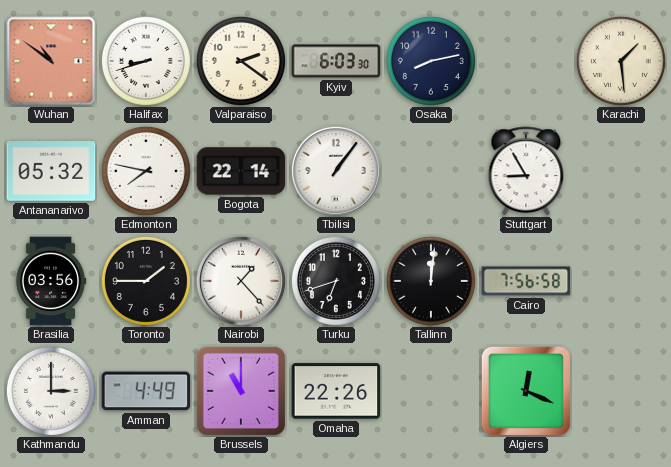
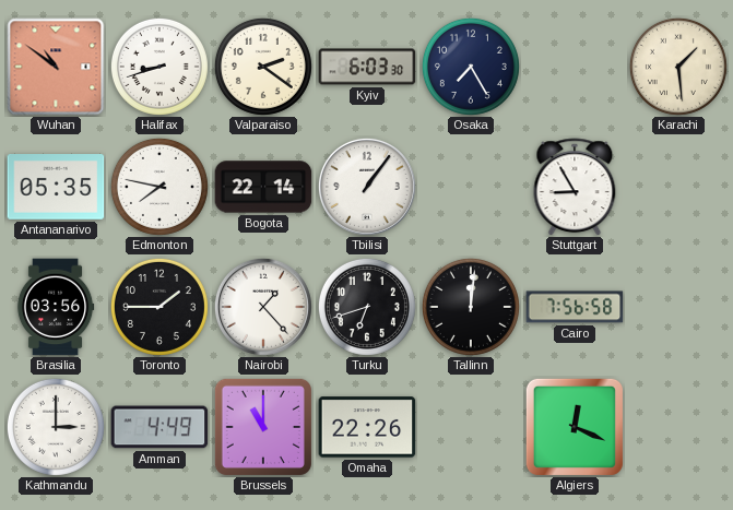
Osaka: 8:13 -> 7:25 (471, 67)
Antananarivo: 05:32 -> 05:35 (56, 188)
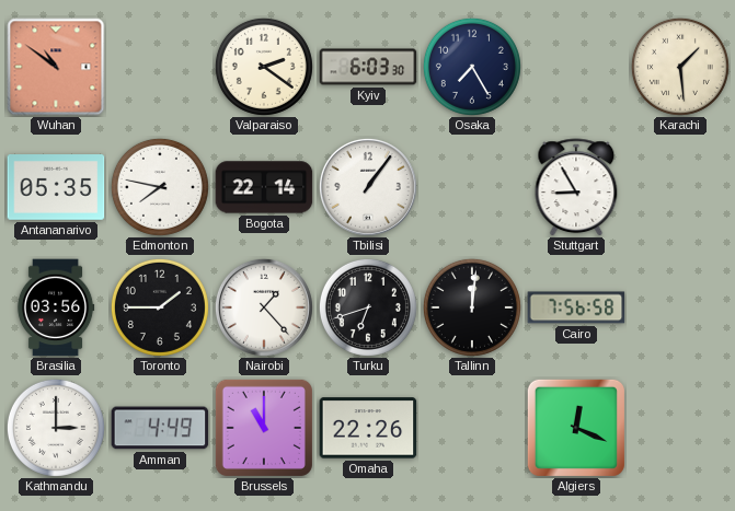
Halifax: 8:42 -> none (159, 67)
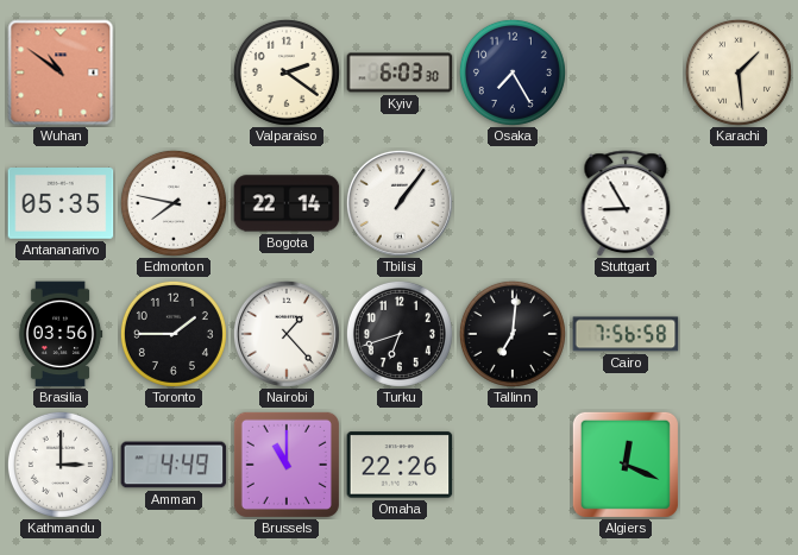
Tallinn: 12:01 -> 7:01 (513, 334)
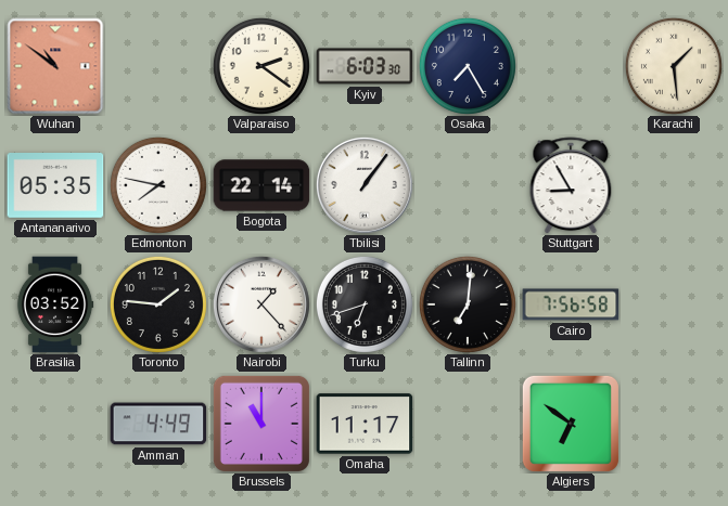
Brasilia: 03:56 -> 03:52 (55, 304)
Toronto: 1:45 -> 1:46 (158, 304)
Kathmandu: 3:00 -> none (61, 465)
Omaha: 22:26 -> 11:17 (365, 424)
Algiers: 12:19 -> 6:51 (571, 424)
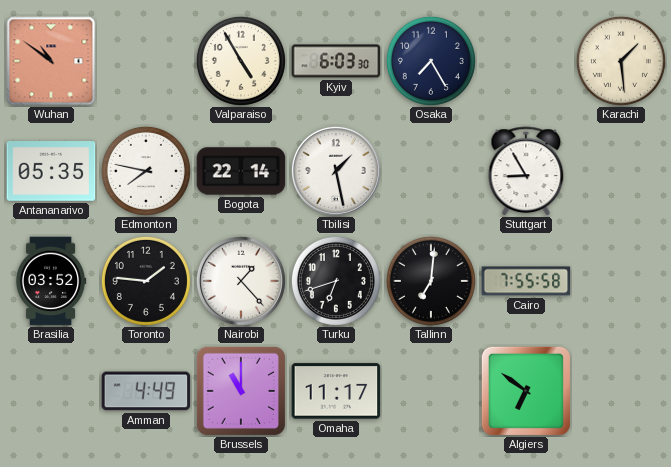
Valparaiso: 2:21 -> 4:55 (241, 61)
Tbilisi: 1:06 -> 1:28 (336, 171)
Cairo: 7:56 -> 7:55 (526, 281)
